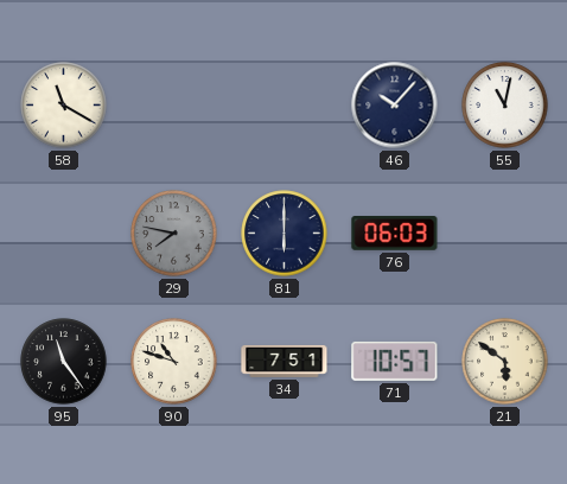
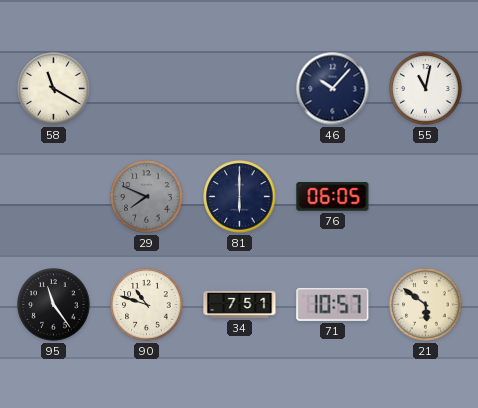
29: 7:47 -> 7:49 (147, 197)
76: 06:03 -> 06:05 (333, 197)
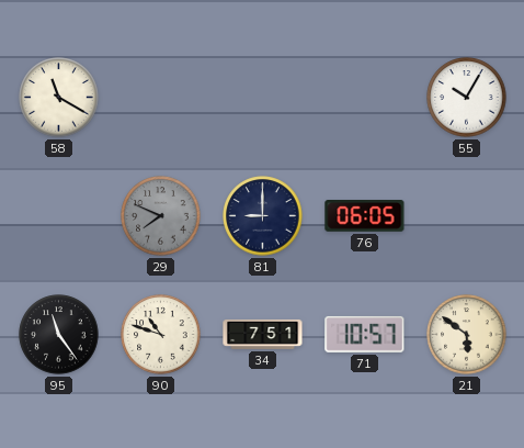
46: 10:07 -> none (333, 89)
55: 11:02 -> 10:05 (467, 98)
81: 6:00 -> 9:00 (263, 216)
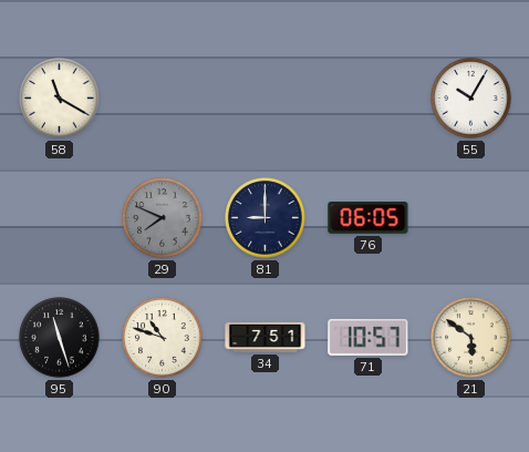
95: 11:24 -> 11:27 (60, 338)
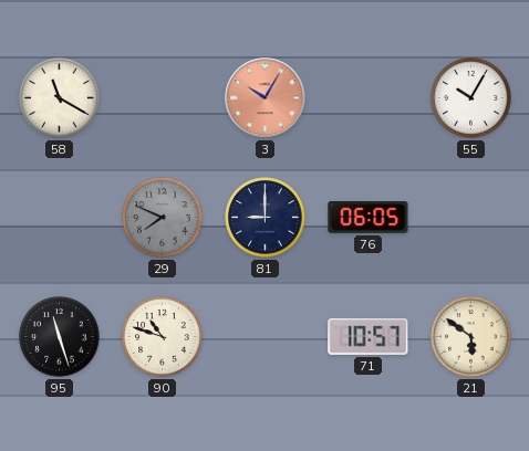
3: none -> 10:05 (266, 98)
34: 7:51 -> none (266, 337)
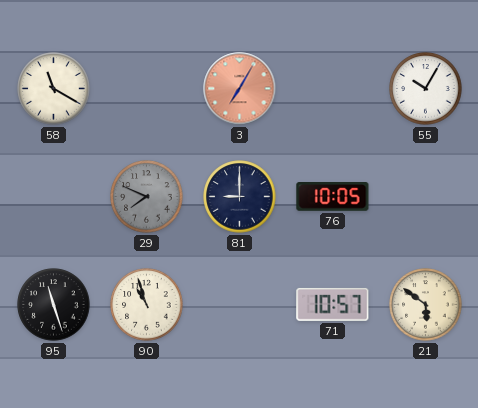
3: 10:05 -> 7:05 (240, 89)
76: 06:05 -> 10:05 (333, 197)
90: 10:48 -> 10:57 (147, 305)
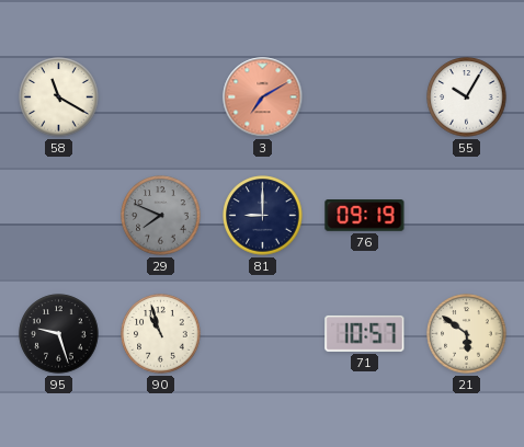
3: 7:05 -> 7:10 (263, 98)
76: 10:05 -> 09:19 (365, 216)
95: 11:27 -> 9:27 (59, 334)
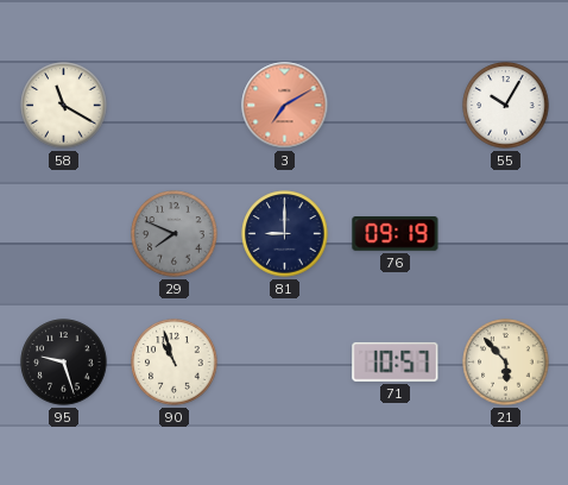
21: 5:51 -> 5:53 (506, 363)
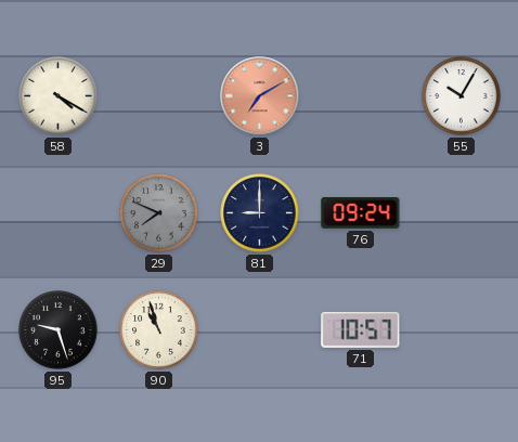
58: 11:20 -> 4:20 (59, 96)
76: 09:19 -> 09:24 (361, 213)
21: 5:53 -> none (506, 363)
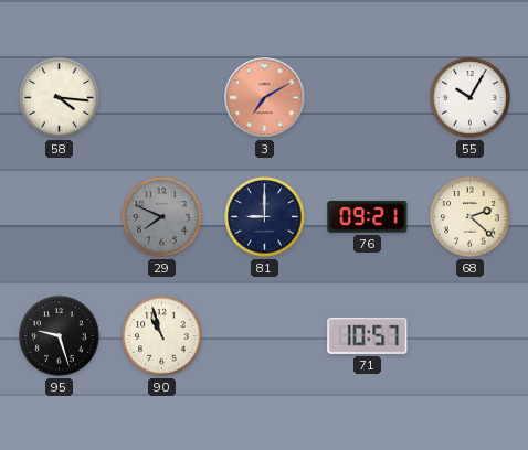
58: 4:20 -> 4:16 (60, 98)
76: 09:24 -> 09:21 (368, 217)
68: none -> 2:22 (471, 217)
